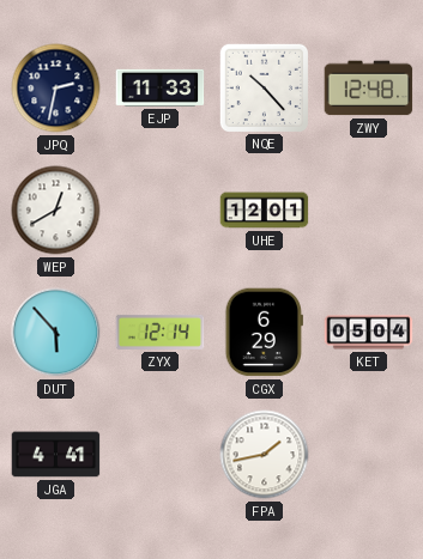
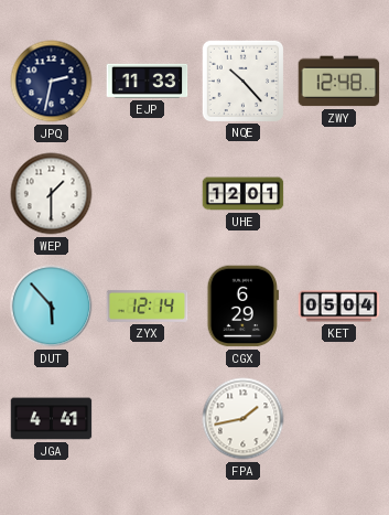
WEP: 12:40 -> 1:30 (52, 194)
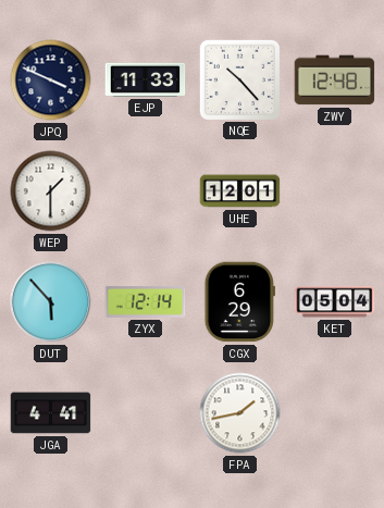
JPQ: 2:32 -> 3:49 (51, 80)
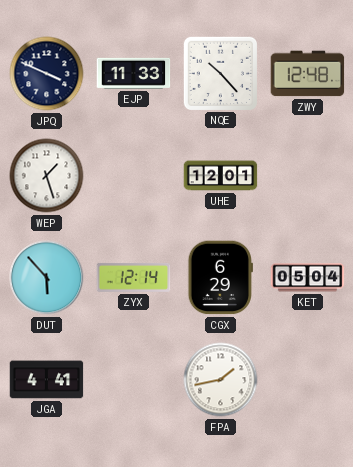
WEP: 1:30 -> 1:27 (47, 176)
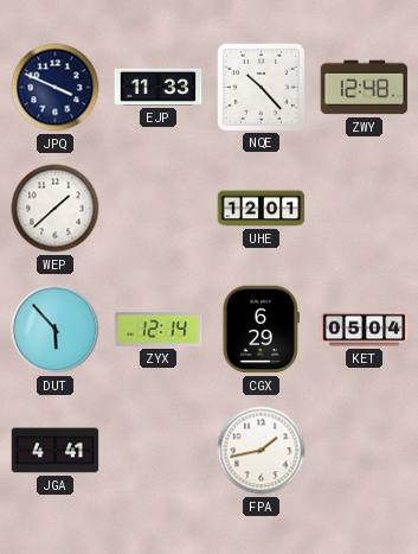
WEP: 1:27 -> 1:38 (56, 209)
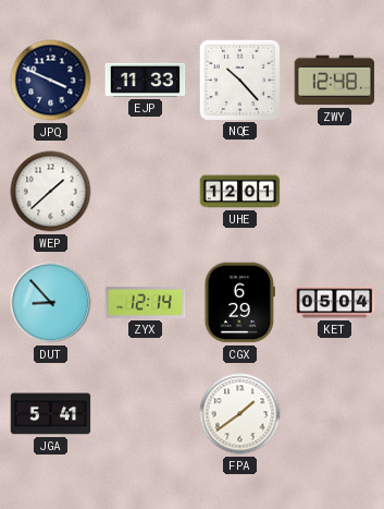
DUT: 5:53 -> 8:53 (51, 303)
JGA: 4:41 -> 5:41 (51, 414)
FPA: 1:43 -> 1:39 (240, 414)
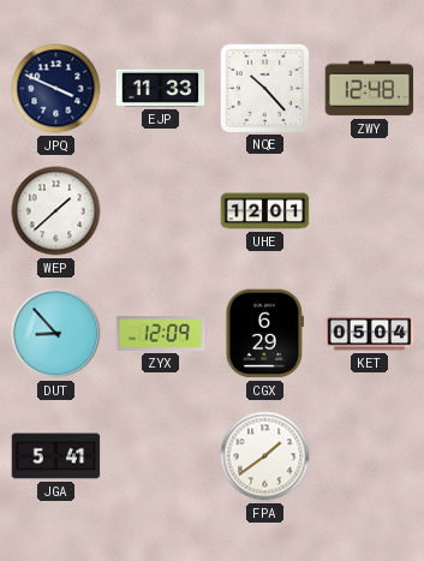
ZYX: 12:14 -> 12:09 (161, 333)
